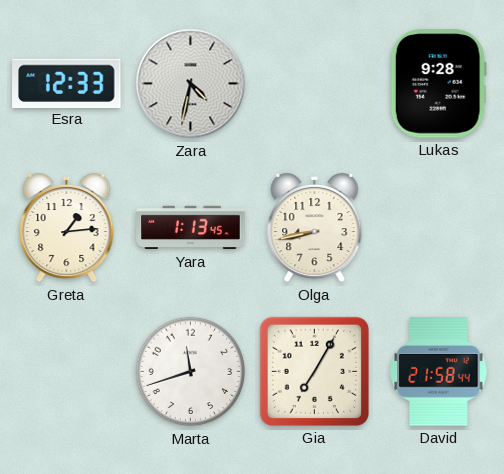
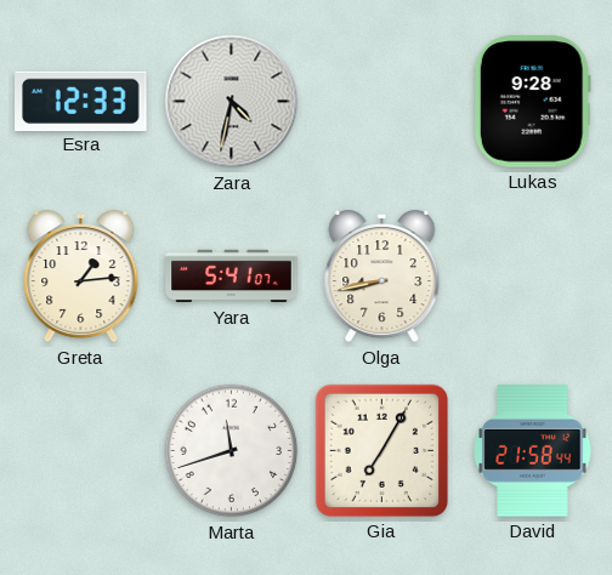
Yara: 1:13 -> 5:41 (232, 277)
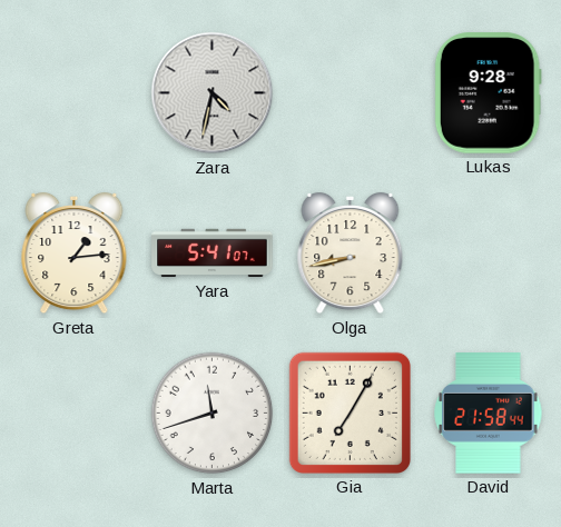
Esra: 12:33 -> none (81, 101)
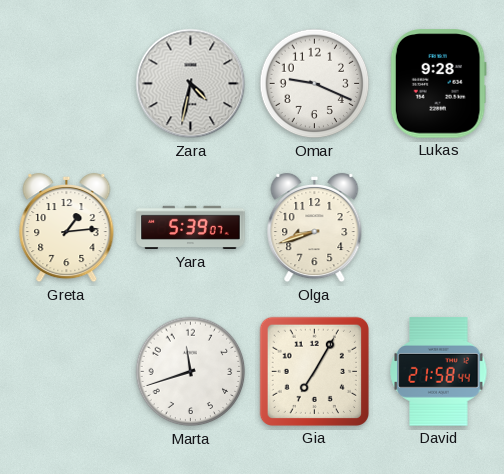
Omar: none -> 9:19 (315, 84)
Yara: 5:41 -> 5:39 (191, 228)
Olga: 8:43 -> 8:42 (315, 228)
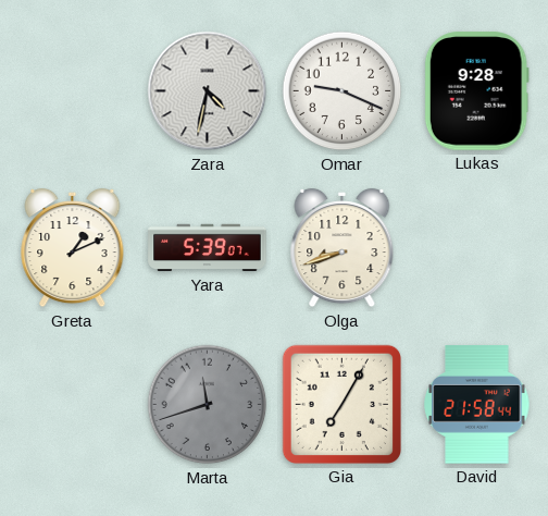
Greta: 1:14 -> 1:11 (73, 248)
Marta dial: white -> grey (208, 405)
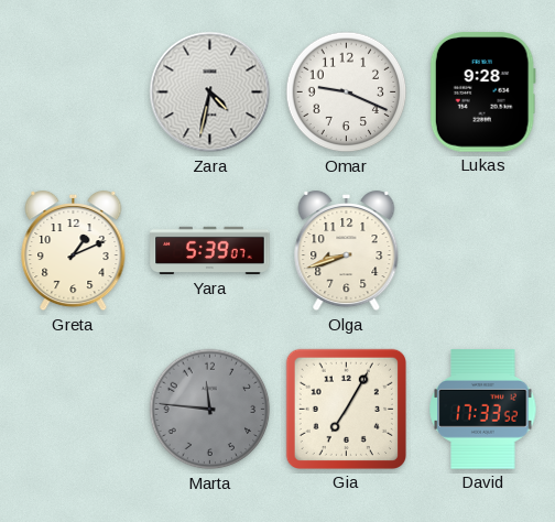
Marta: 11:42 -> 11:46 (210, 410)
David: 21:58 -> 17:33 (483, 410)
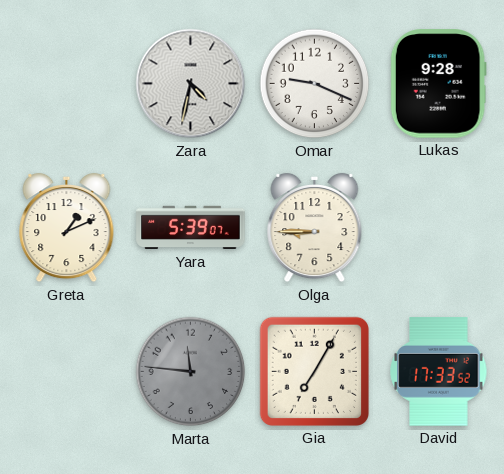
Olga: 8:42 -> 8:45 (315, 228)
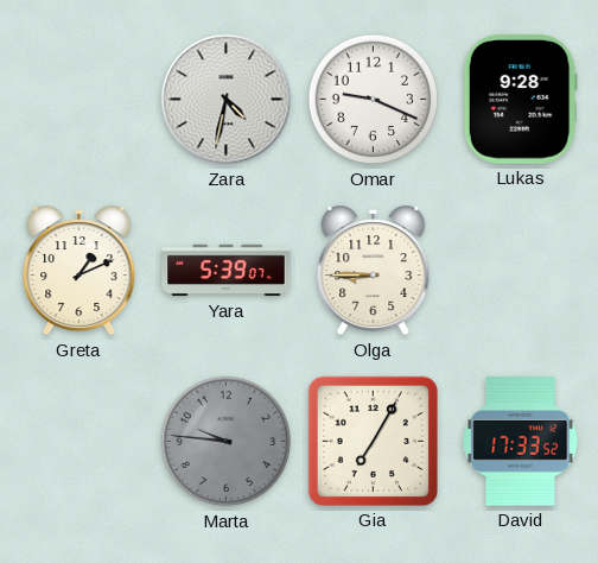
Marta: 11:46 -> 9:46 (227, 442)
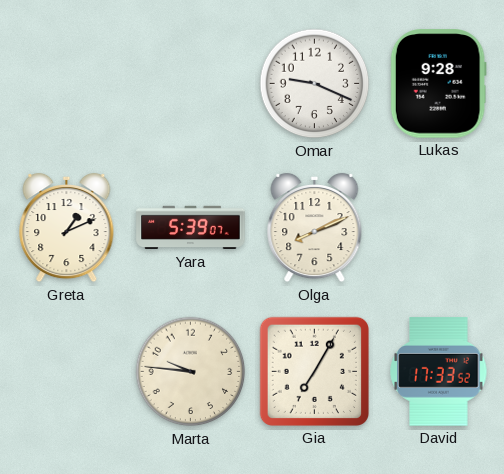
Zara: 4:32 -> none (227, 100)
Olga: 8:45 -> 8:11 (315, 228)
Marta dial: grey -> cream (191, 372)
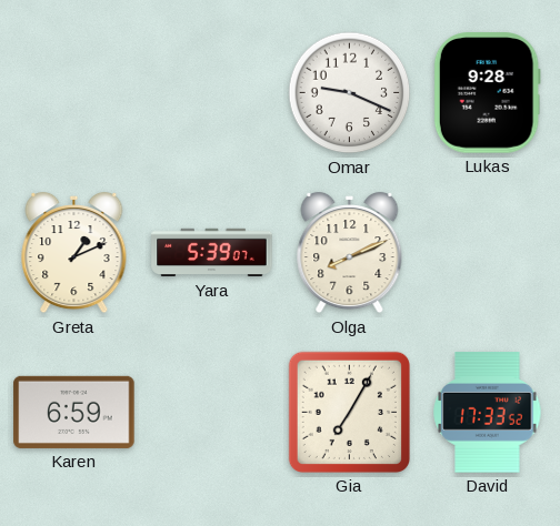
Karen: none -> 6:59 (74, 412)
Marta: 9:46 -> none (191, 372)
